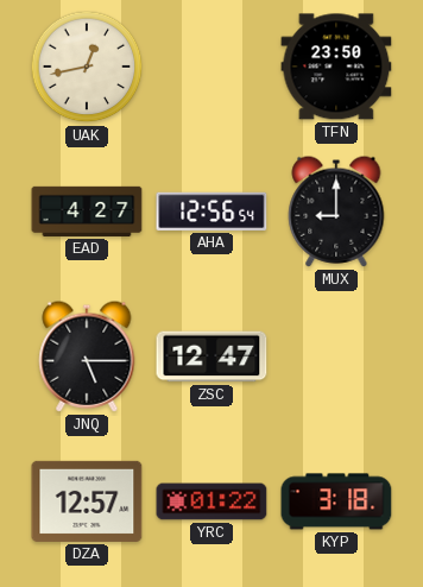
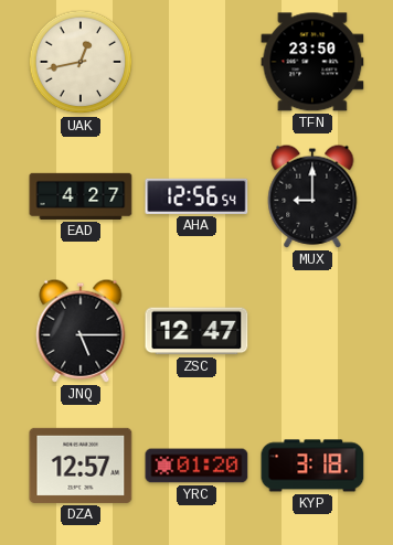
YRC: 01:22 -> 01:20 (197, 466)
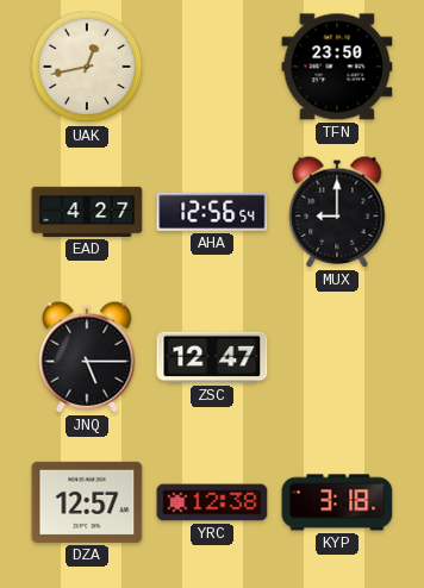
YRC: 01:20 -> 12:38 (212, 502)
